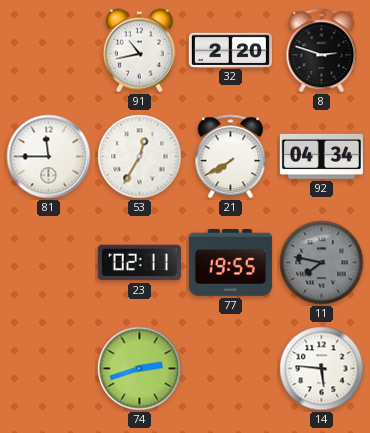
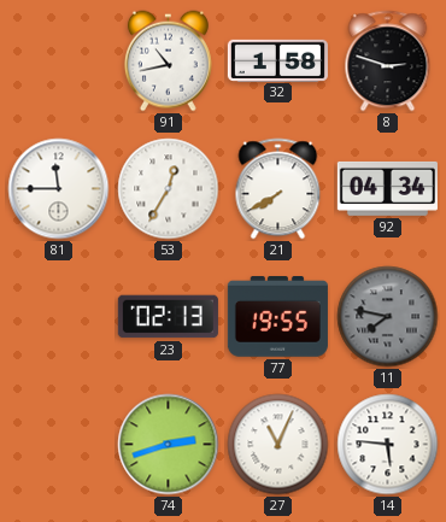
32: 2:20 -> 1:58 (277, 60)
23: 02:11 -> 02:13 (168, 317)
27: none -> 11:04 (278, 445)
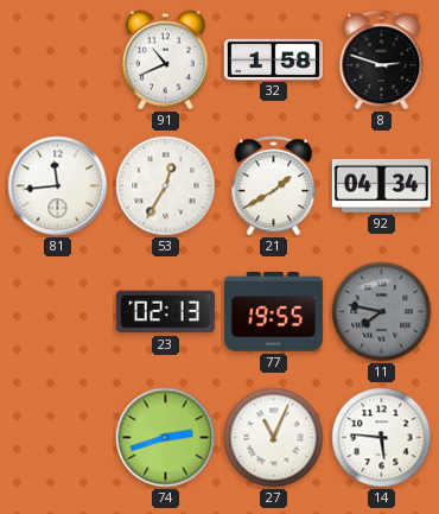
91: 10:43 -> 10:41 (165, 61)
81: 11:45 -> 11:44 (58, 186)
21: 7:40 -> 1:40 (274, 186)
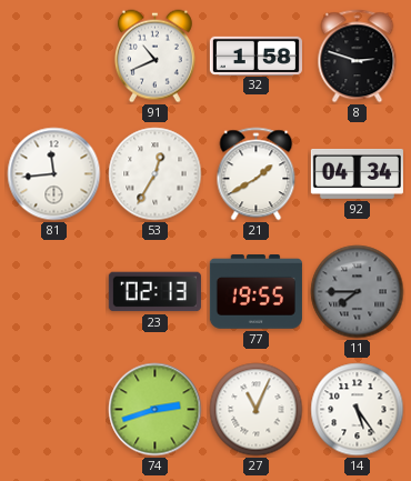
11: 7:47 -> 7:45 (358, 292)
14: 5:46 -> 5:24 (358, 410)
